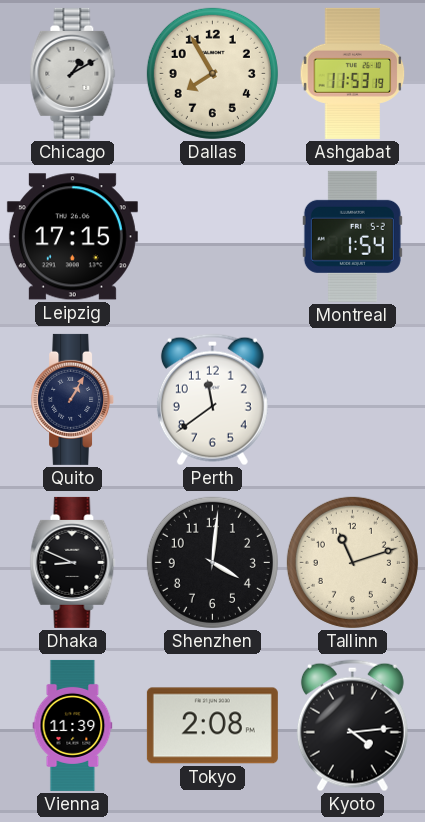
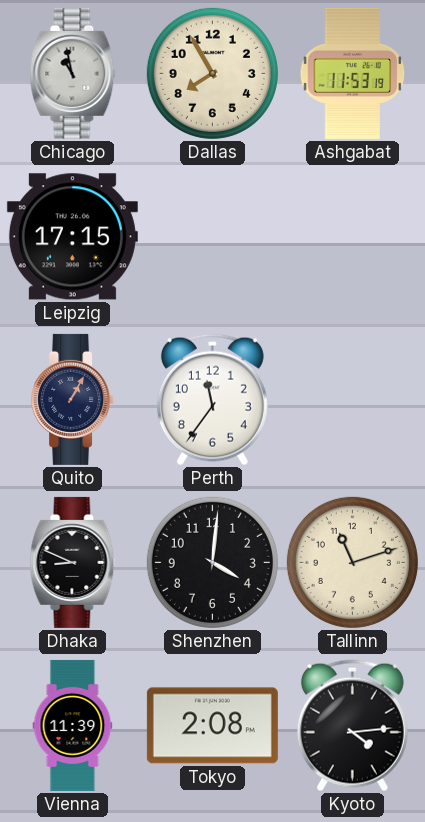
Chicago: 1:10 -> 10:58 (73, 73)
Montreal: 1:54 -> none (352, 236)
Perth: 11:39 -> 11:36 (212, 400)
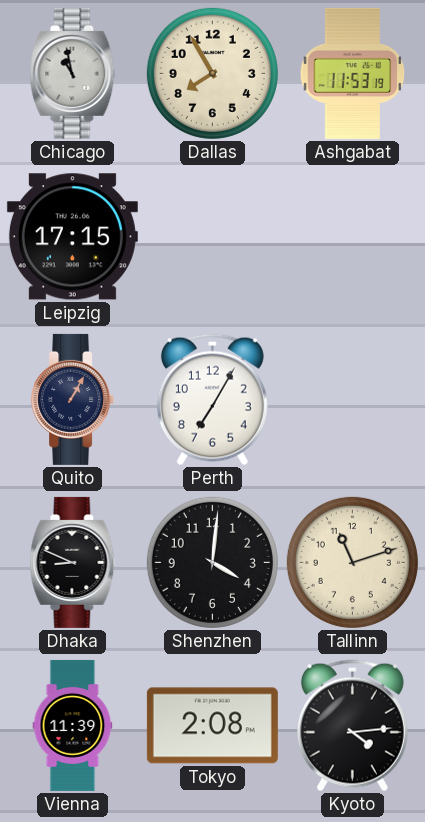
Perth: 11:36 -> 7:05 (212, 400)
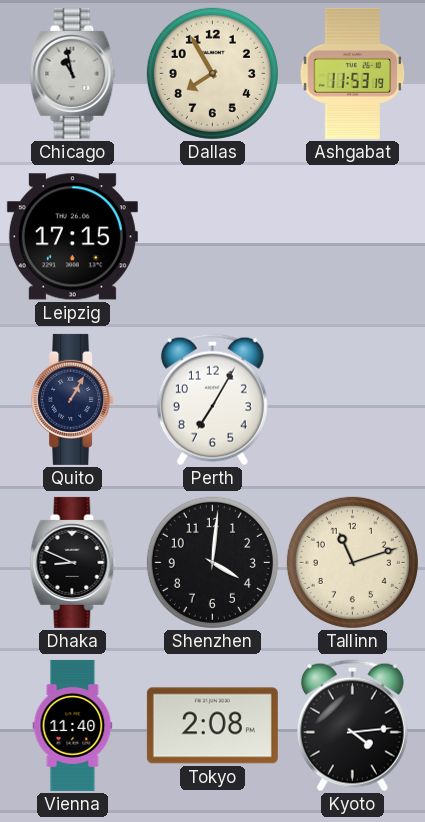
Vienna: 11:39 -> 11:40 (73, 725)
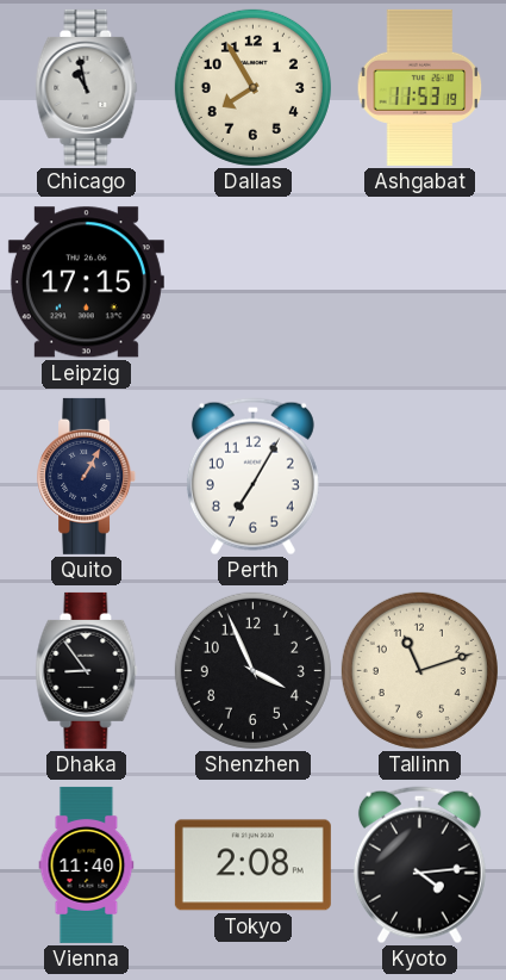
Dhaka: 8:49 -> 8:54 (87, 670)
Shenzhen: 4:01 -> 3:56 (252, 670)
